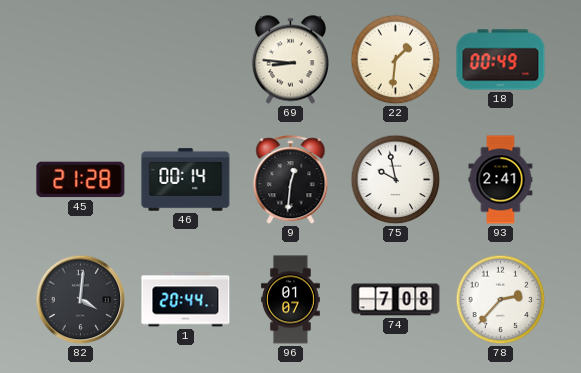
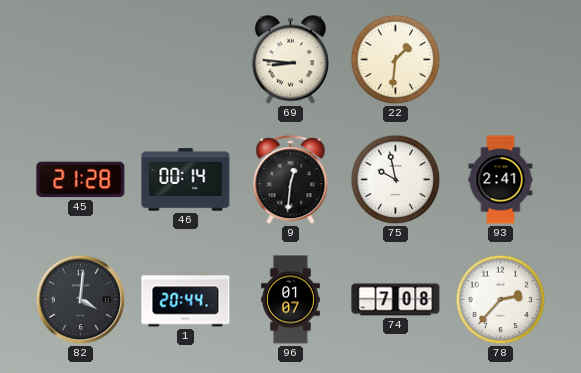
18: 00:49 -> none (501, 60)
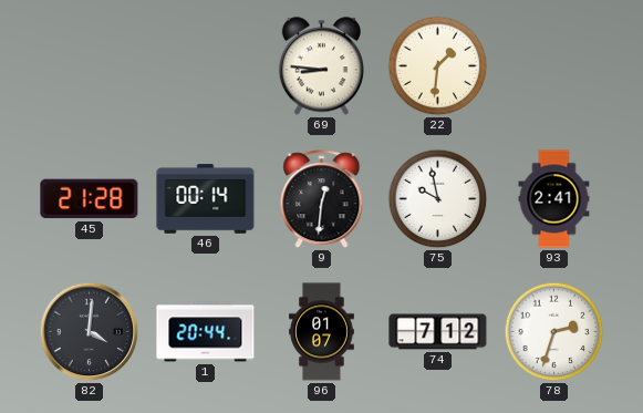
74: 7:08 -> 7:12 (438, 332)
78: 2:37 -> 2:33 (554, 332)
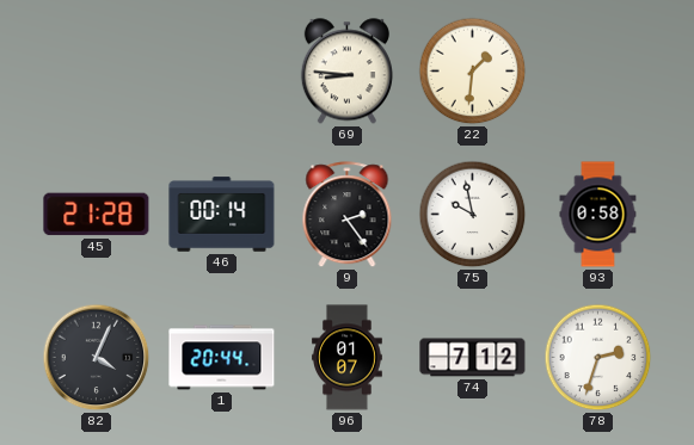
9: 12:31 -> 2:24 (348, 215)
93: 2:41 -> 0:58 (598, 215)
82: 4:01 -> 4:04 (97, 358)
